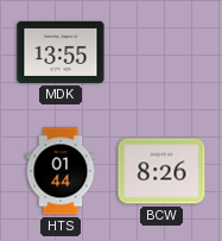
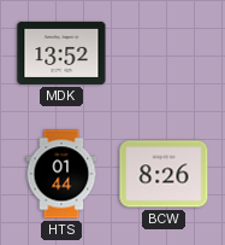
MDK: 13:55 -> 13:52 (61, 53)
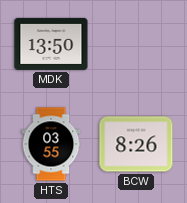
MDK: 13:52 -> 13:50 (51, 44)
HTS: 01:44 -> 03:55 (51, 144)
